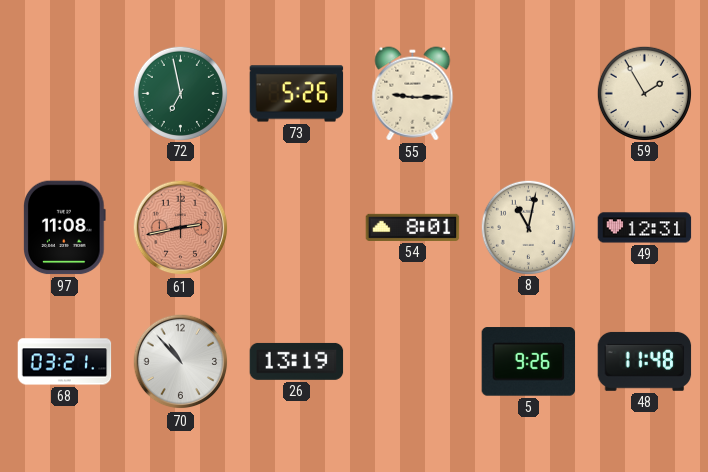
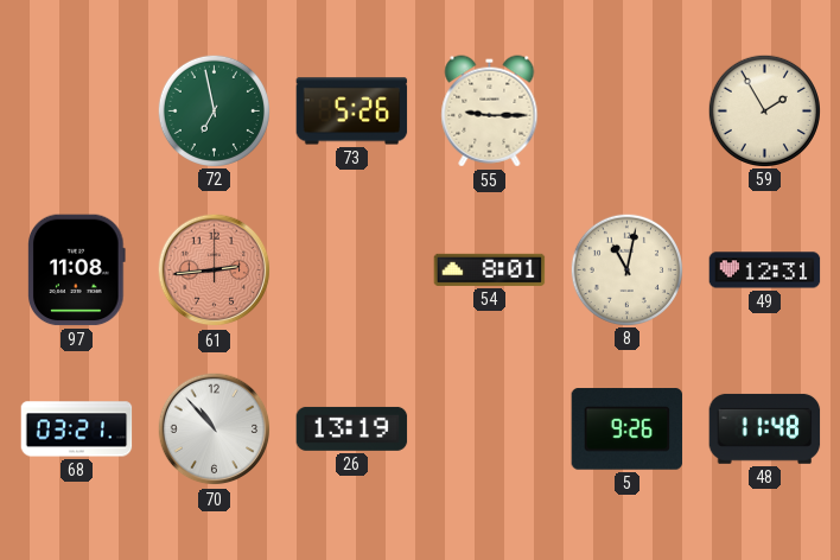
61: 2:43 -> 2:44 (215, 271)
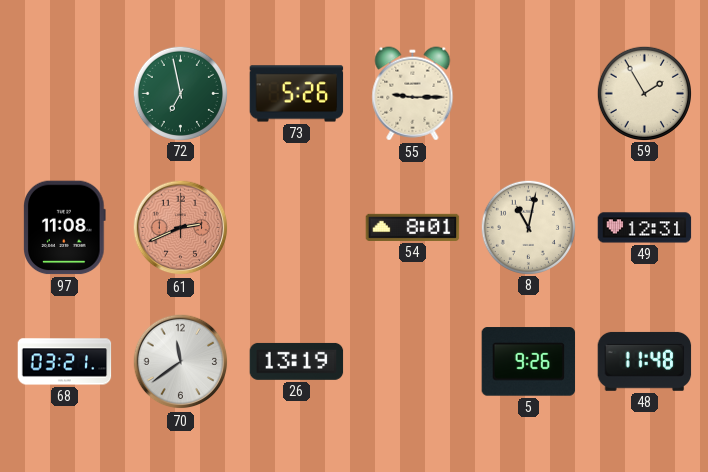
61: 2:44 -> 2:41 (181, 228)
70: 10:53 -> 11:39 (181, 362)
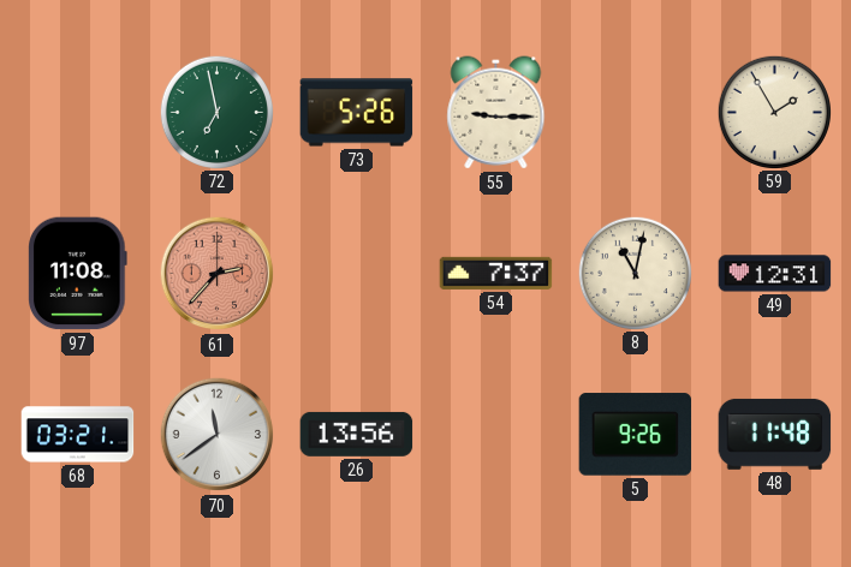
61: 2:41 -> 2:37 (218, 274)
54: 8:01 -> 7:37 (496, 273)
26: 13:19 -> 13:56 (357, 434)
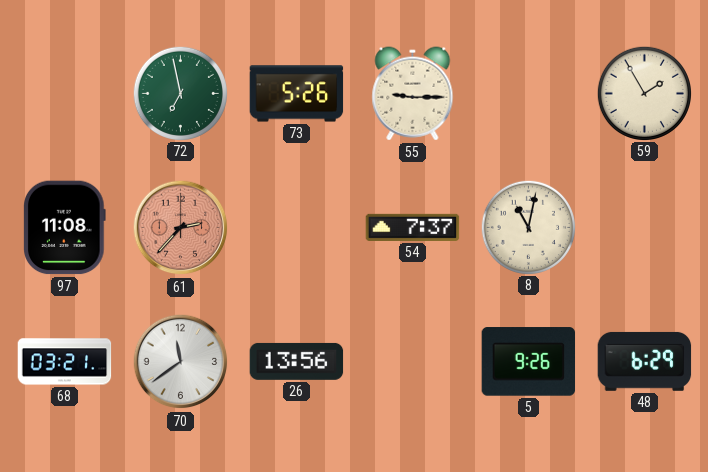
49: 12:31 -> none (775, 274)
48: 11:48 -> 6:29 (645, 361)
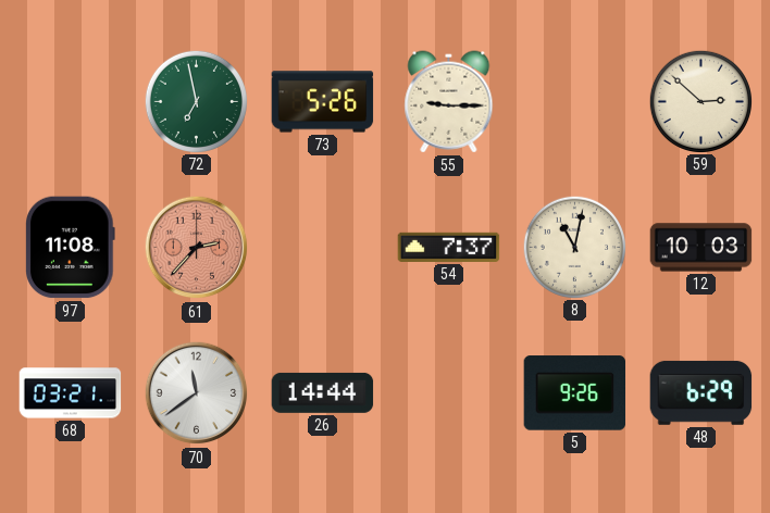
59: 1:55 -> 2:52 (700, 101)
12: none -> 10:03 (701, 248)
26: 13:56 -> 14:44 (323, 392)
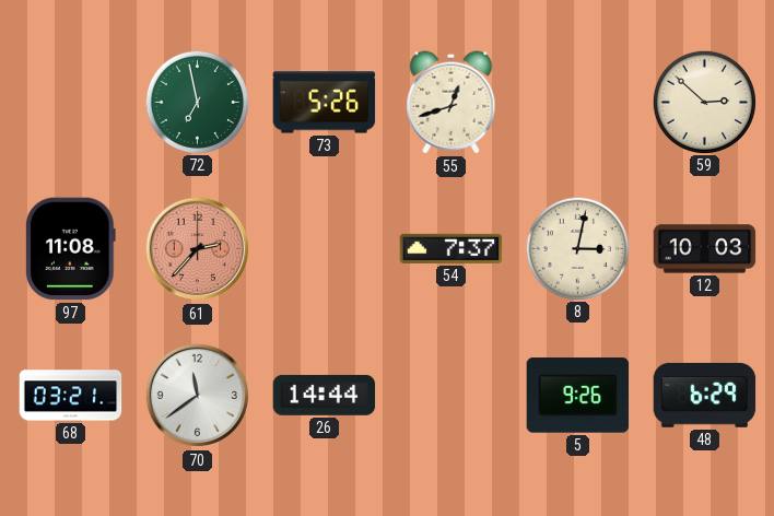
55: 9:15 -> 12:42 (451, 103)
8: 11:02 -> 3:02 (577, 248)
